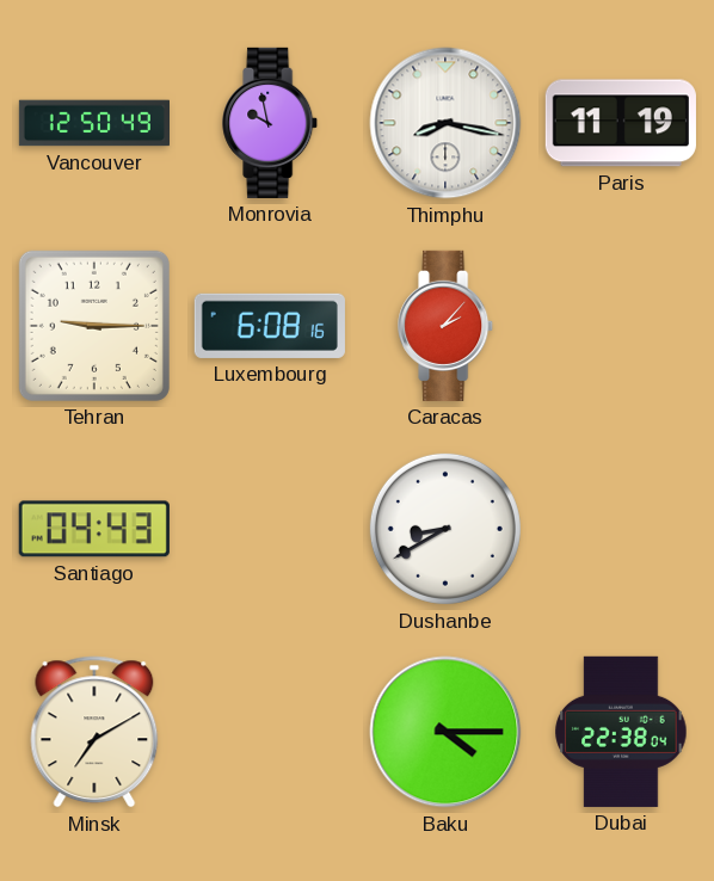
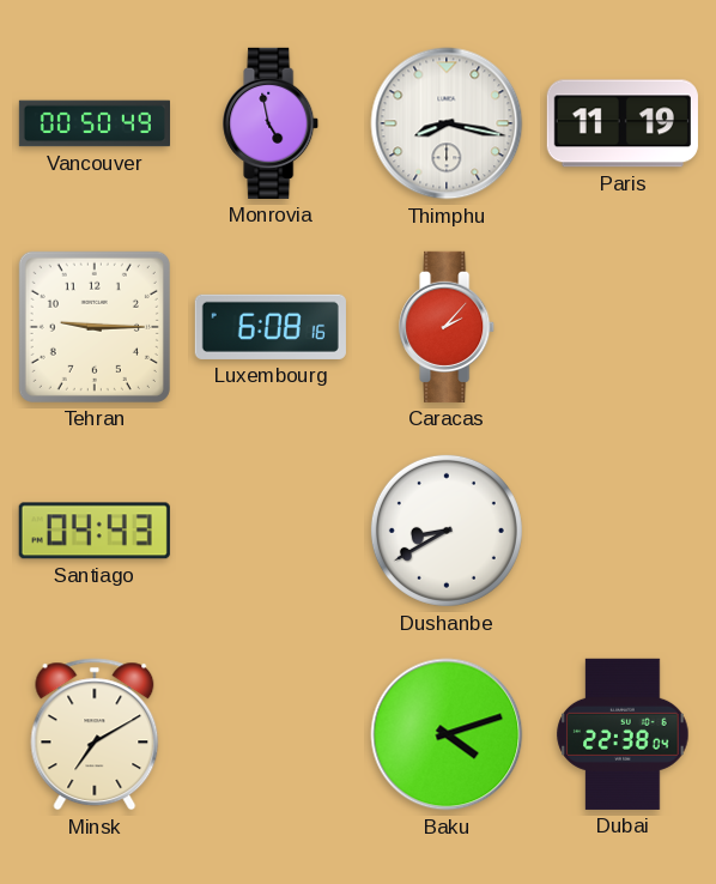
Vancouver: 12:50 -> 00:50 (93, 123)
Monrovia: 9:58 -> 4:58 (272, 123)
Baku: 4:15 -> 4:12 (447, 734)
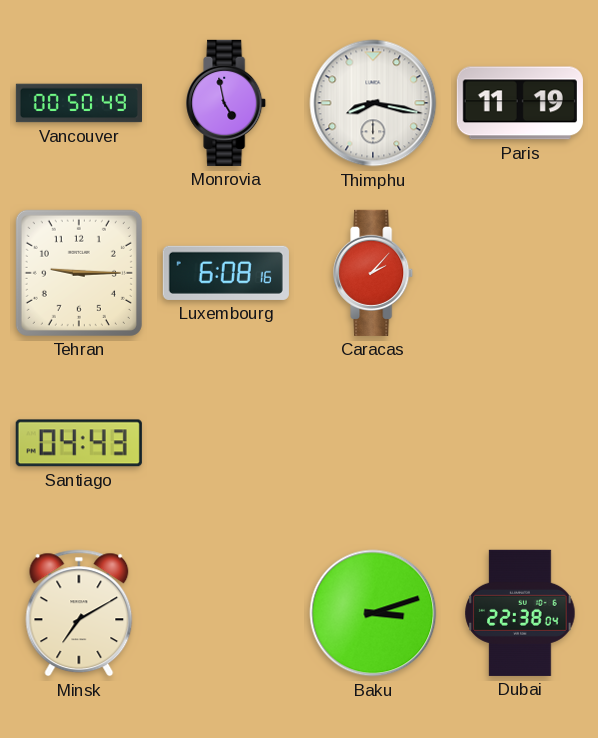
Dushanbe: 8:40 -> none (447, 531)
Baku: 4:12 -> 3:12 (373, 613)
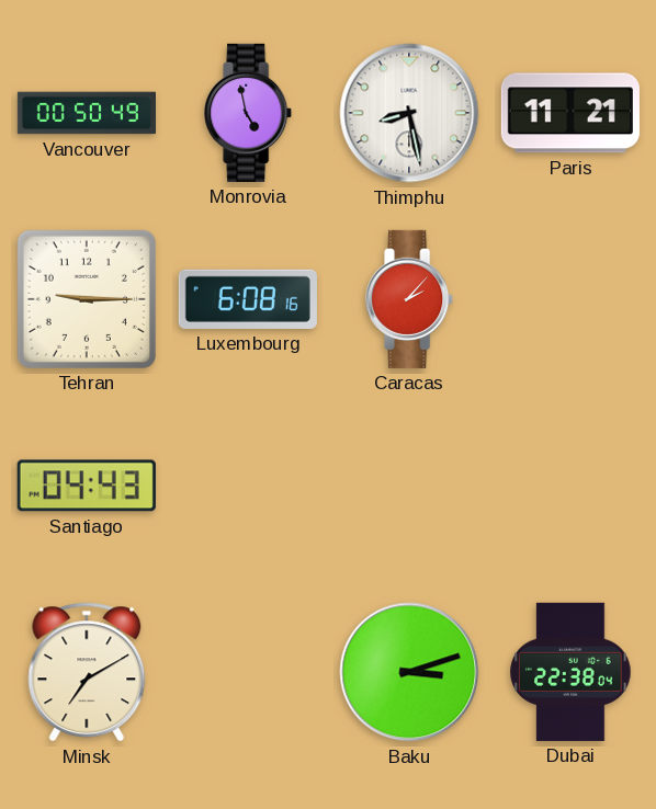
Thimphu: 8:17 -> 8:28 (409, 113)
Paris: 11:19 -> 11:21 (570, 113)
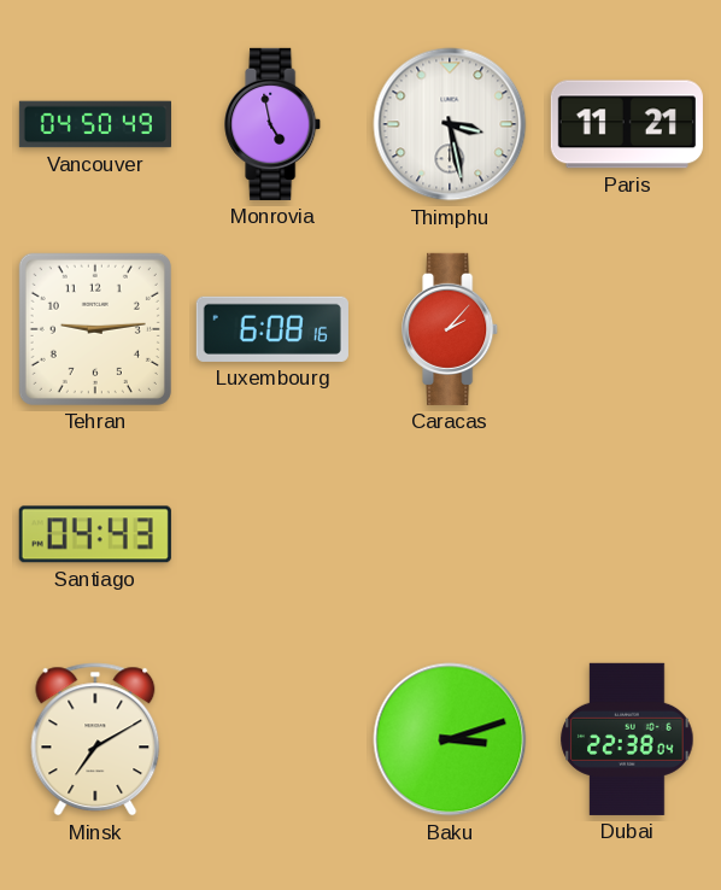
Vancouver: 00:50 -> 04:50 (94, 124)
Thimphu: 8:28 -> 3:28 (450, 124)
Tehran: 9:15 -> 9:14 (95, 329)
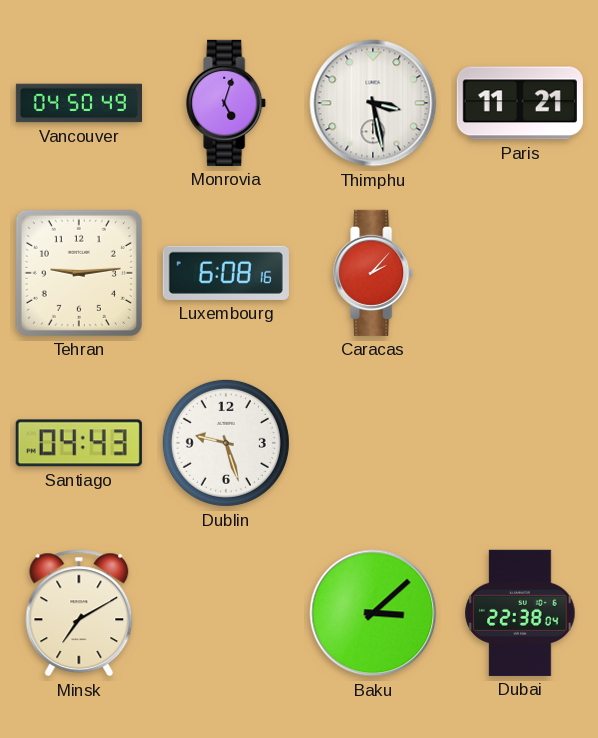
Monrovia: 4:58 -> 5:03 (227, 103)
Dublin: none -> 9:27 (226, 443)
Baku: 3:12 -> 3:08 (373, 613)
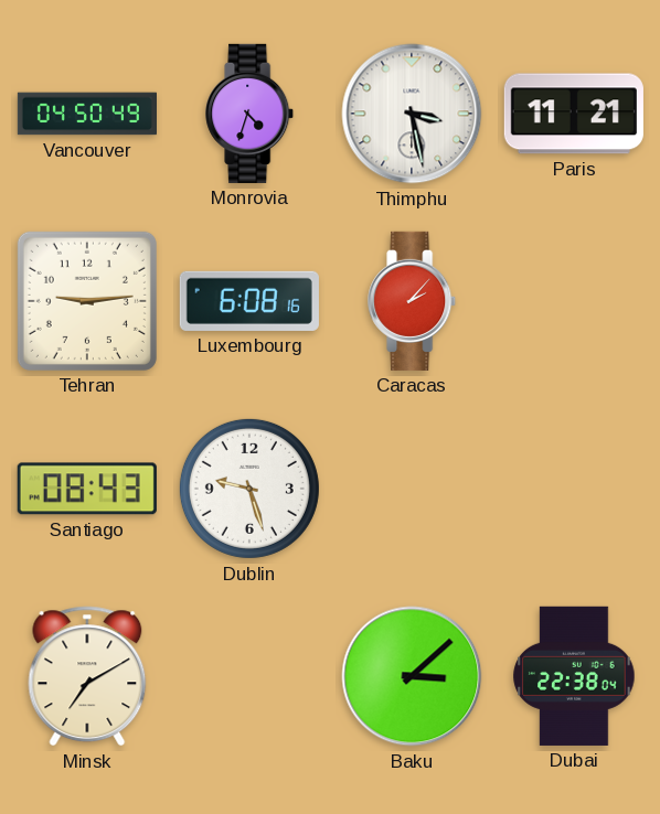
Monrovia: 5:03 -> 4:33 (251, 114)
Santiago: 04:43 -> 08:43 (87, 489)
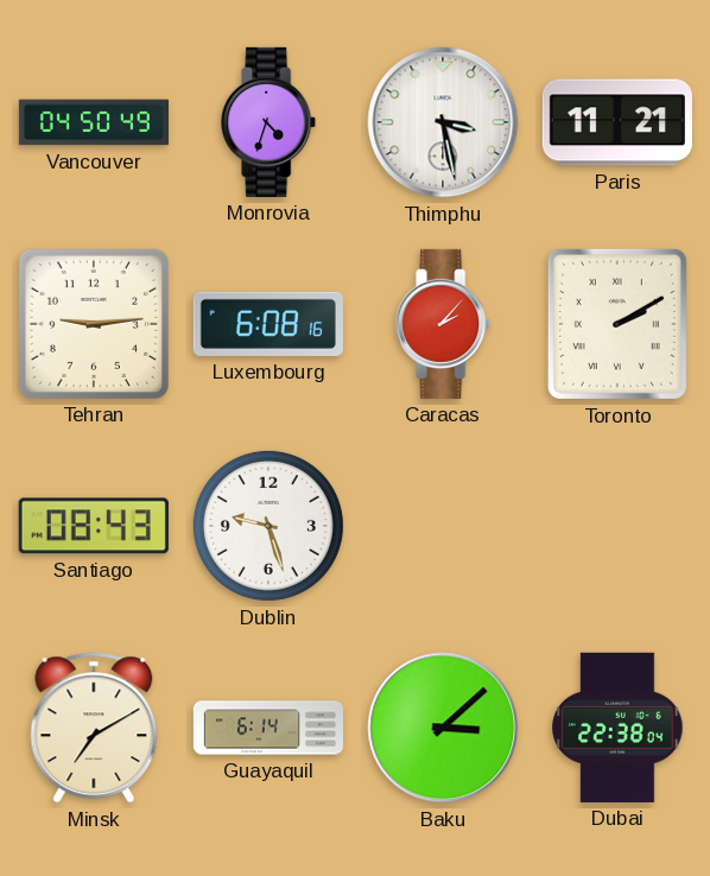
Toronto: none -> 2:10 (617, 324)
Guayaquil: none -> 6:14 (267, 728)
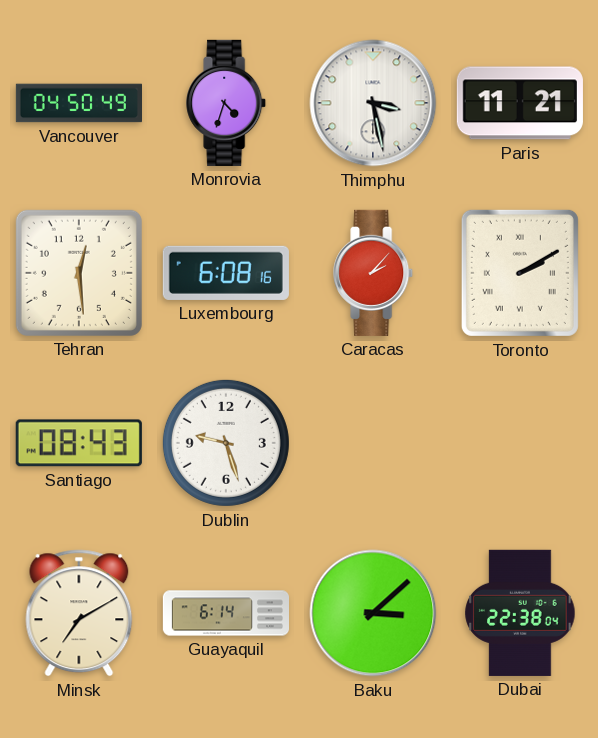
Tehran: 9:14 -> 12:29 (79, 273)
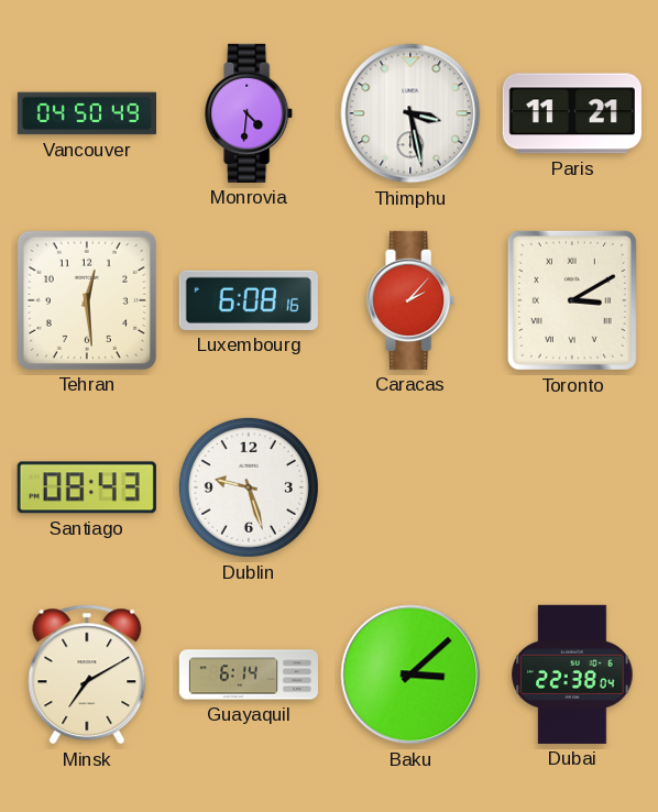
Monrovia: 4:33 -> 4:31 (250, 113)
Toronto: 2:10 -> 3:10 (572, 300)
